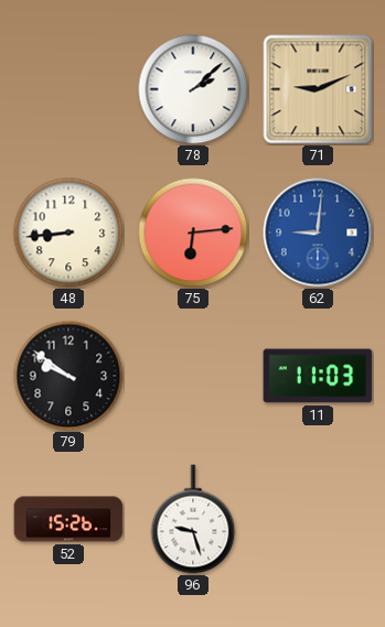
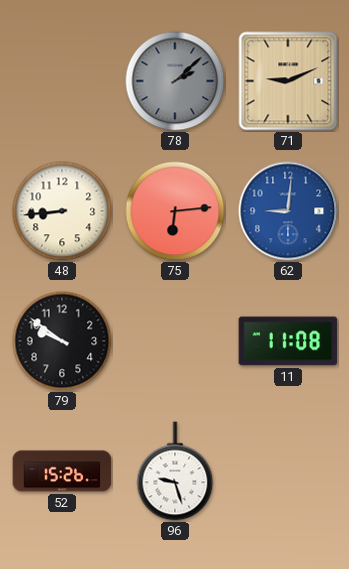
78 dial: white -> grey (175, 81)
11: 11:03 -> 11:08 (288, 341)
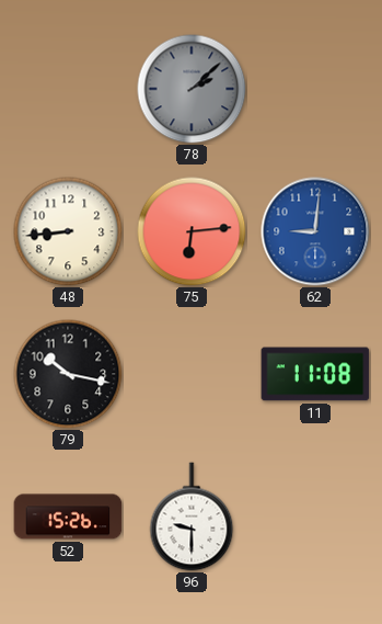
71: 9:11 -> none (288, 81)
79: 9:51 -> 10:17 (68, 374)
96: 9:27 -> 9:30 (192, 517)
